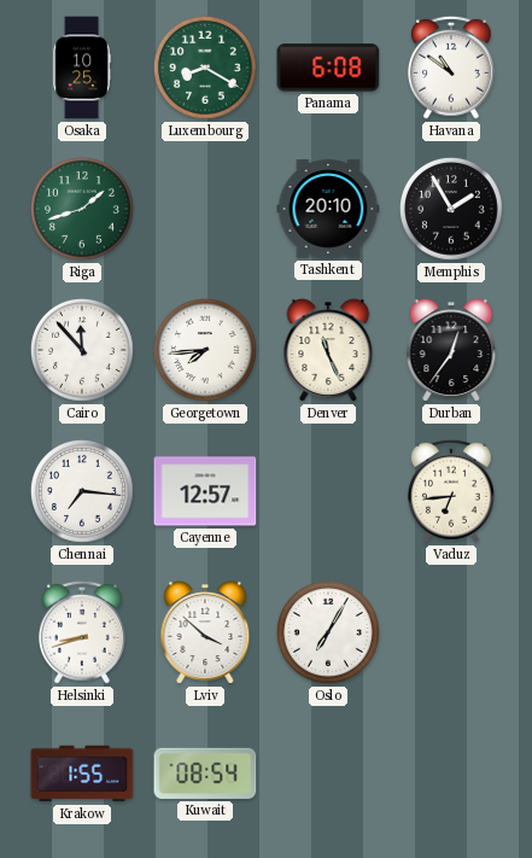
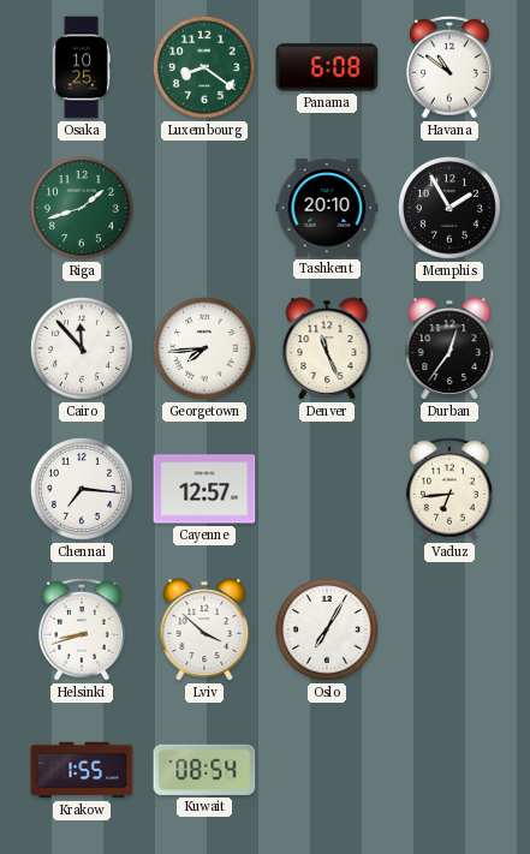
Luxembourg: 8:20 -> 8:21 (204, 67)
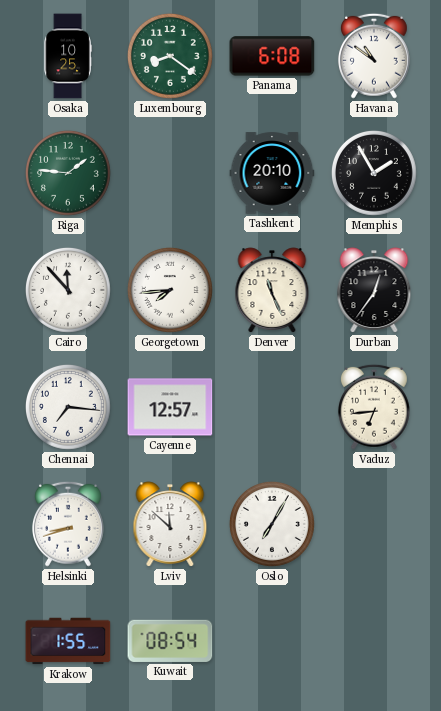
Riga: 1:42 -> 1:46 (68, 173)
Lviv: 3:52 -> 11:52 (170, 524)
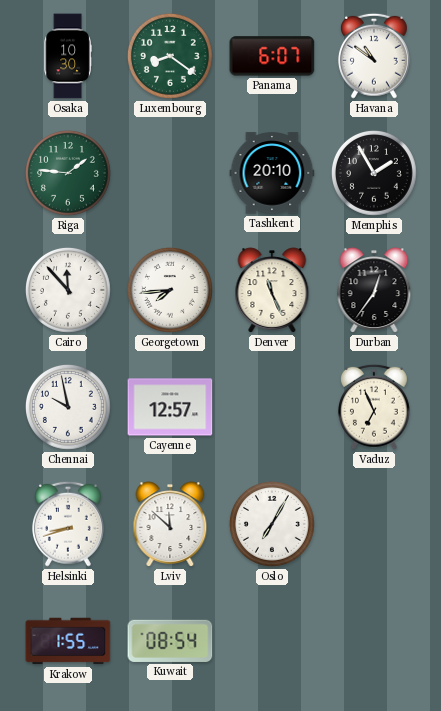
Osaka: 10:25 -> 10:30 (68, 56)
Panama: 6:08 -> 6:07 (272, 56)
Chennai: 7:16 -> 9:58 (68, 407)
Vaduz: 6:44 -> 6:56 (374, 407)
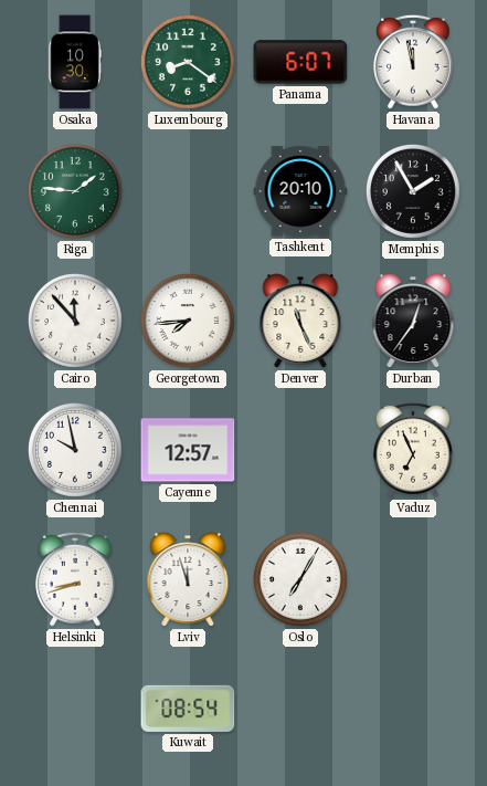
Havana: 10:51 -> 11:58 (413, 62)
Lviv: 11:52 -> 11:57 (188, 579)
Krakow: 1:55 -> none (68, 641)
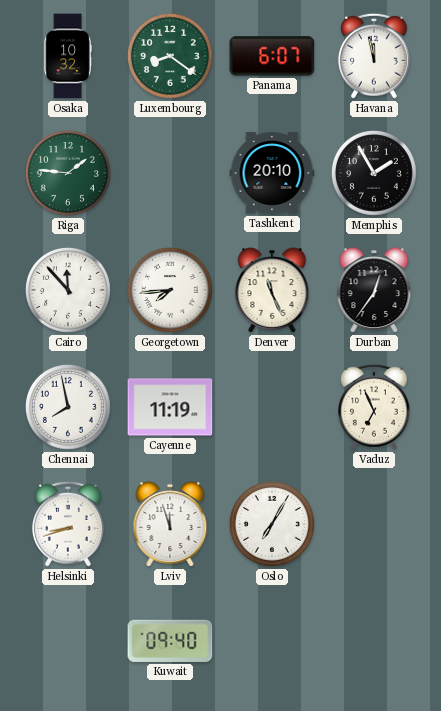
Osaka: 10:30 -> 10:32 (68, 56)
Chennai: 9:58 -> 7:58 (68, 407)
Cayenne: 12:57 -> 11:19 (170, 407)
Kuwait: 08:54 -> 09:40 (170, 641)
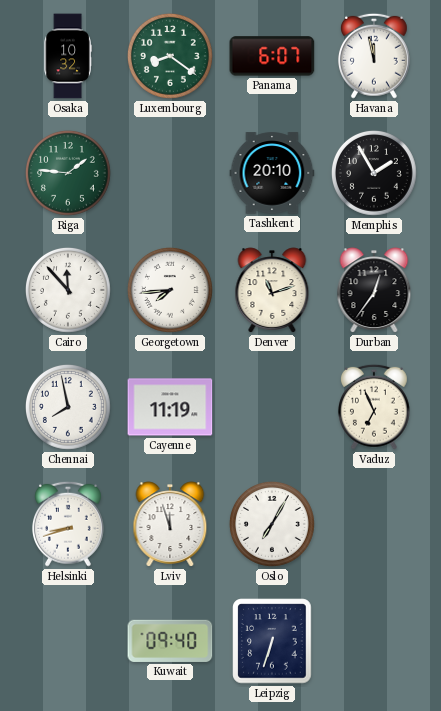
Denver: 11:26 -> 11:12 (272, 290)
Leipzig: none -> 6:33 (272, 641)
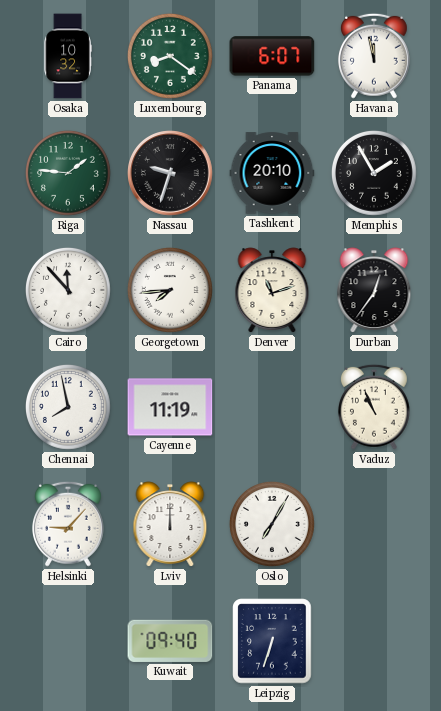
Nassau: none -> 9:33 (170, 173)
Vaduz: 6:56 -> 10:56 (374, 407)
Helsinki: 8:42 -> 9:07 (68, 524)
Lviv: 11:57 -> 12:00 (170, 524)
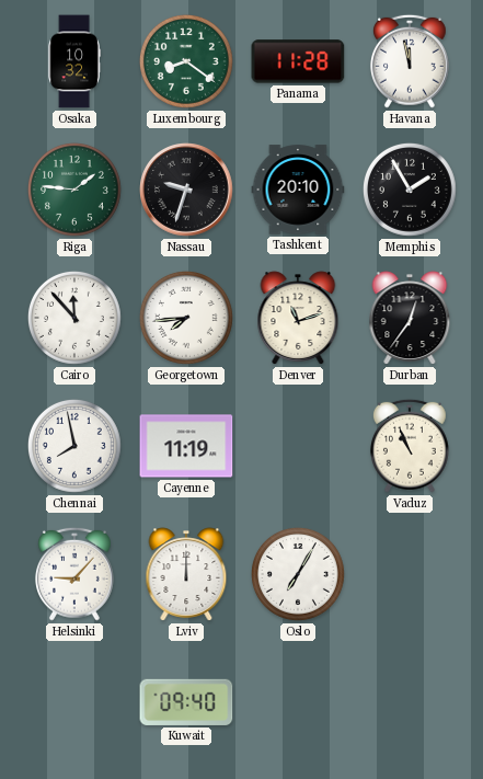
Panama: 6:07 -> 11:28 (298, 61)
Leipzig: 6:33 -> none (272, 641)
